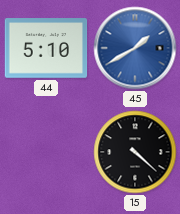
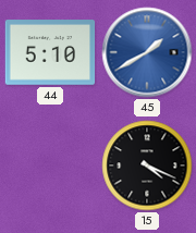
15: 4:22 -> 4:19 (147, 165)
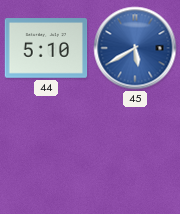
45: 1:40 -> 5:40 (135, 48)
15: 4:19 -> none (147, 165)
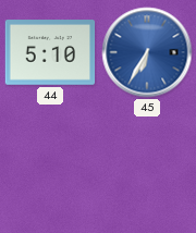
45: 5:40 -> 6:35 (147, 52)
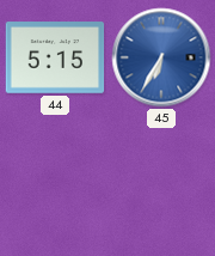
44: 5:10 -> 5:15 (55, 57)
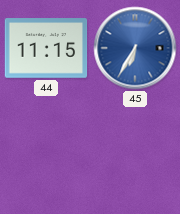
44: 5:15 -> 11:15 (46, 48)
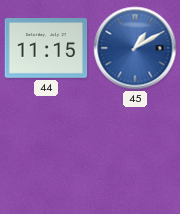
45: 6:35 -> 1:10 (135, 48)
